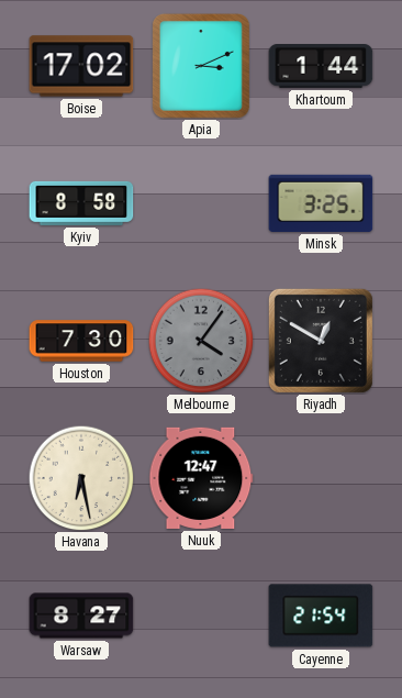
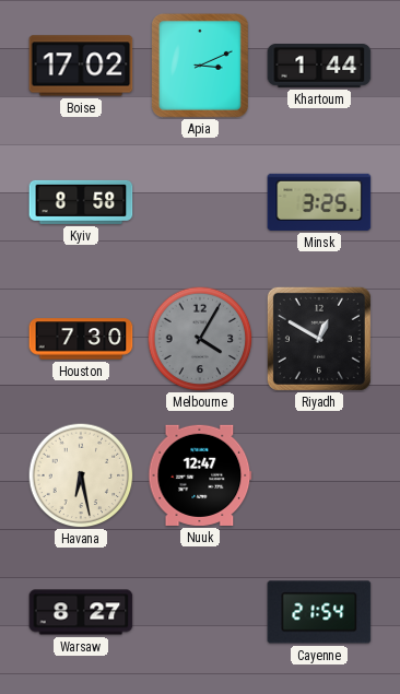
Melbourne: 4:06 -> 4:05 (200, 339)
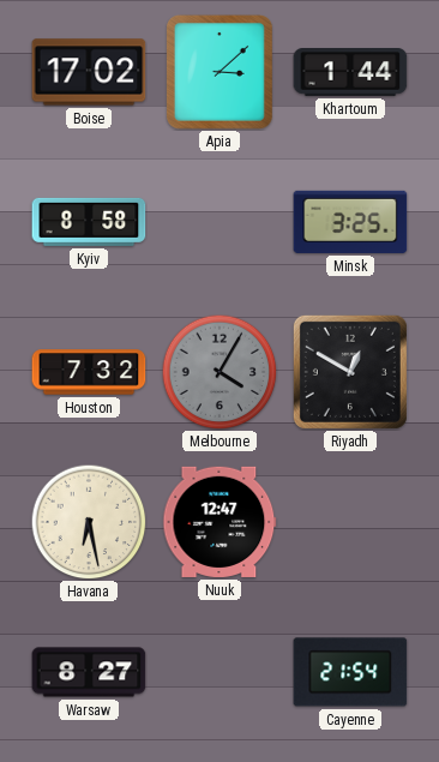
Apia: 3:11 -> 3:08 (220, 73)
Houston: 7:30 -> 7:32 (89, 372)
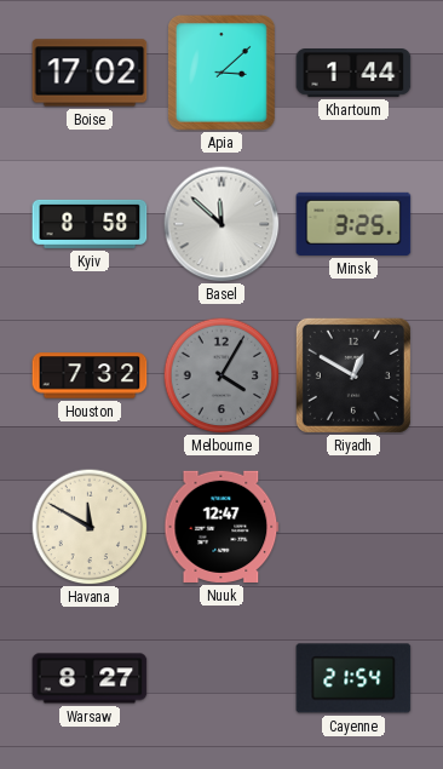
Basel: none -> 11:52 (221, 224)
Havana: 6:28 -> 11:50 (90, 527)
